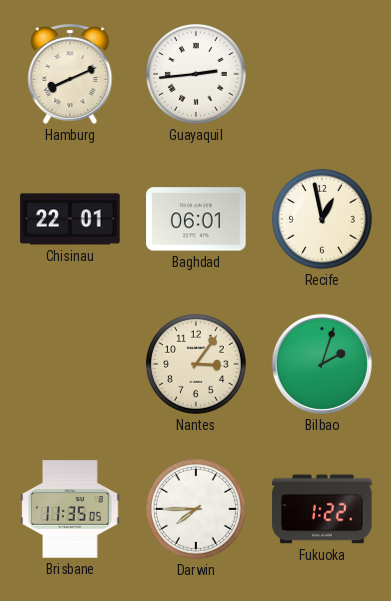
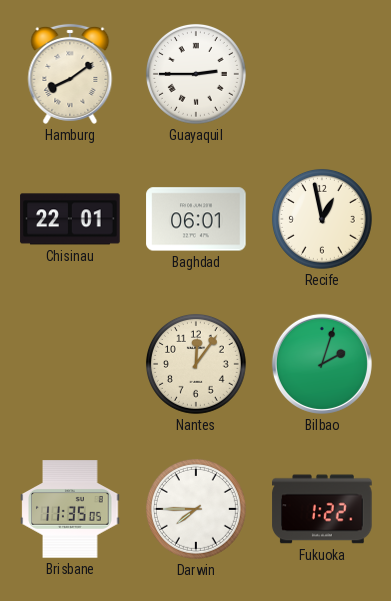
Hamburg: 8:11 -> 8:09 (70, 74)
Guayaquil: 2:44 -> 2:45 (196, 74)
Nantes: 3:06 -> 12:06 (196, 364)
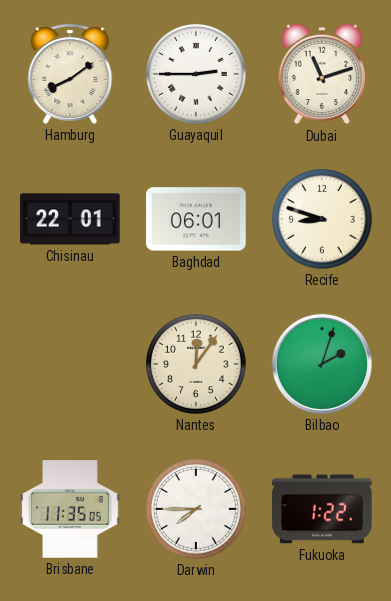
Dubai: none -> 11:12 (322, 74)
Recife: 12:58 -> 8:48 (322, 219)
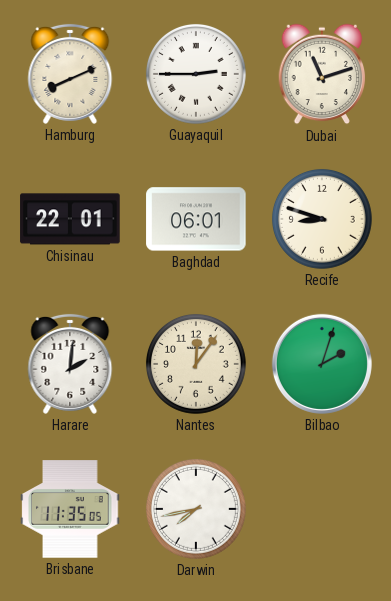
Hamburg: 8:09 -> 8:11 (70, 74)
Harare: none -> 2:01 (70, 364)
Darwin: 7:45 -> 7:43 (196, 509)
Fukuoka: 1:22 -> none (322, 509)
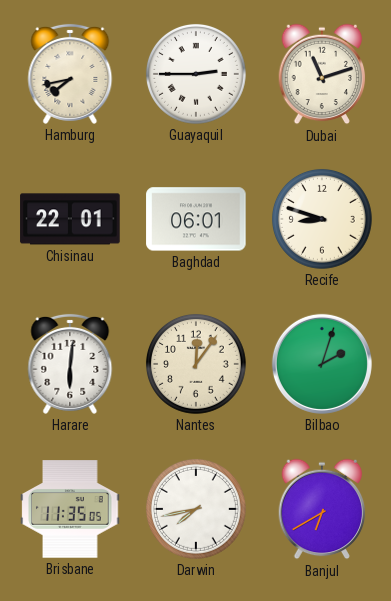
Hamburg: 8:11 -> 7:43 (70, 74)
Harare: 2:01 -> 6:01 (70, 364)
Banjul: none -> 6:40 (322, 509)
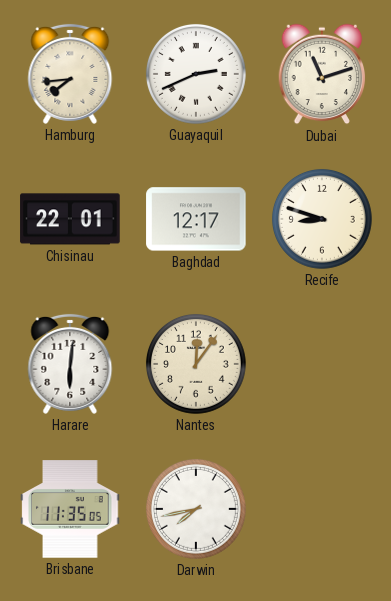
Hamburg: 7:43 -> 7:44 (70, 74)
Guayaquil: 2:45 -> 2:41 (196, 74)
Baghdad: 06:01 -> 12:17 (196, 219)
Bilbao: 2:03 -> none (322, 364)
Banjul: 6:40 -> none (322, 509)
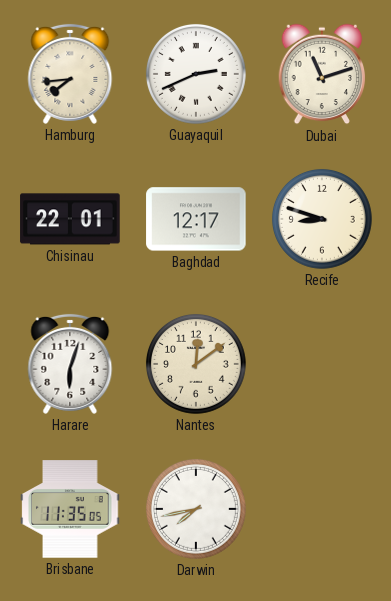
Harare: 6:01 -> 6:03 (70, 364)
Nantes: 12:06 -> 12:09 (196, 364)
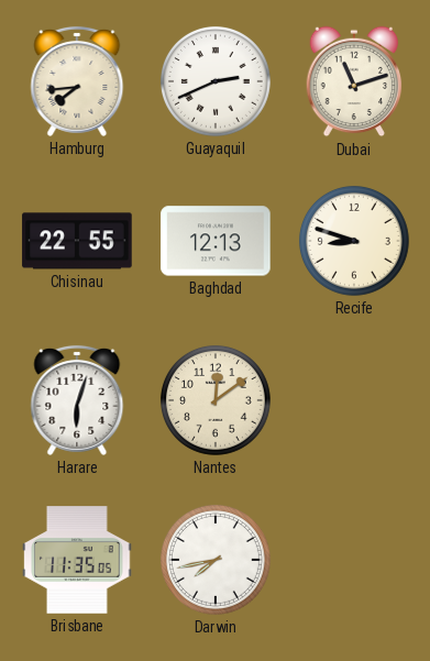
Chisinau: 22:01 -> 22:55 (77, 241)
Baghdad: 12:17 -> 12:13 (216, 241)
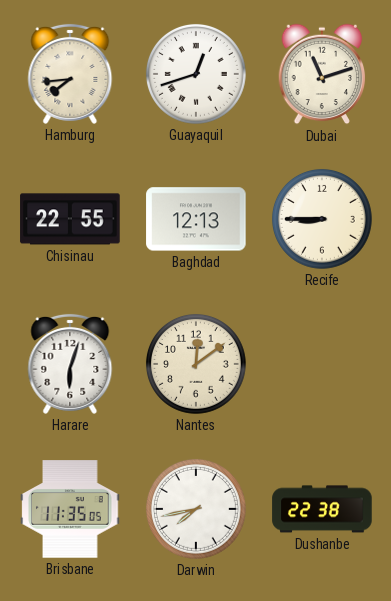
Guayaquil: 2:41 -> 12:42 (196, 74)
Recife: 8:48 -> 8:45 (322, 219)
Dushanbe: none -> 22:38 (322, 509)
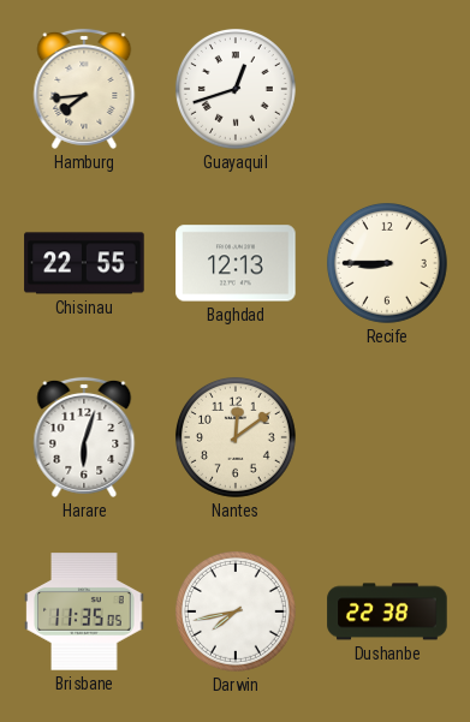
Dubai: 11:12 -> none (322, 74)
